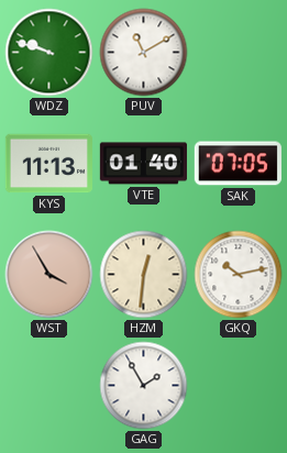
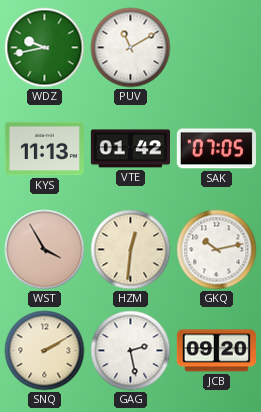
WDZ: 9:48 -> 9:43 (45, 48)
VTE: 01:40 -> 01:42 (130, 149)
SNQ: none -> 2:10 (45, 351)
GAG: 1:55 -> 2:28 (131, 351)
JCB: none -> 09:20 (216, 351)
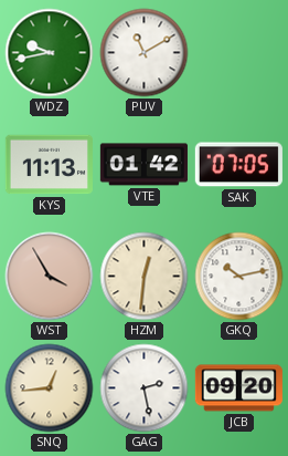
SNQ: 2:10 -> 12:44 (50, 388)
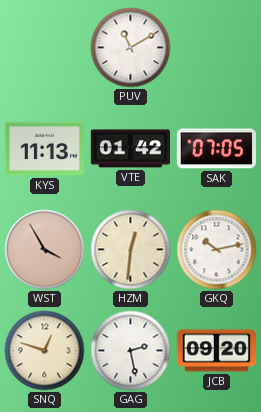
WDZ: 9:43 -> none (50, 53)
SNQ: 12:44 -> 12:48 (45, 351)
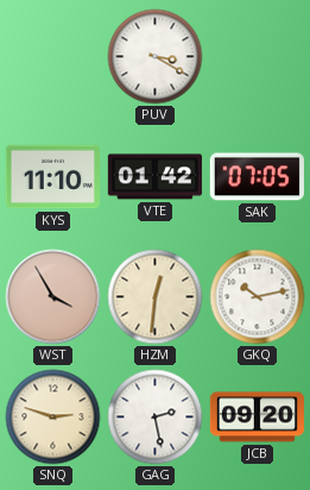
PUV: 11:10 -> 3:20 (156, 57)
KYS: 11:13 -> 11:10 (52, 177)
SNQ: 12:48 -> 2:48 (53, 417)
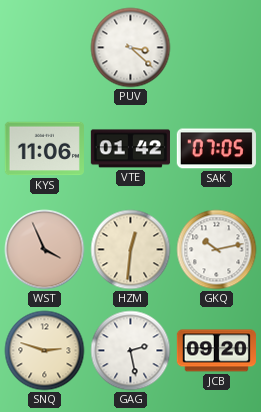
PUV: 3:20 -> 3:22 (131, 48)
KYS: 11:10 -> 11:06 (44, 149)
WST: 3:55 -> 3:56 (45, 250)
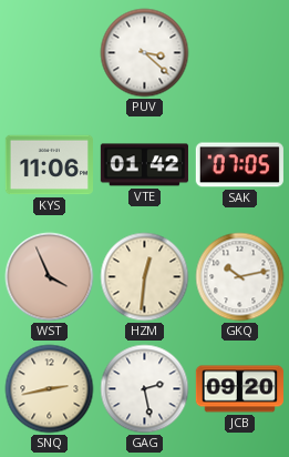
SNQ: 2:48 -> 2:43 (50, 389)
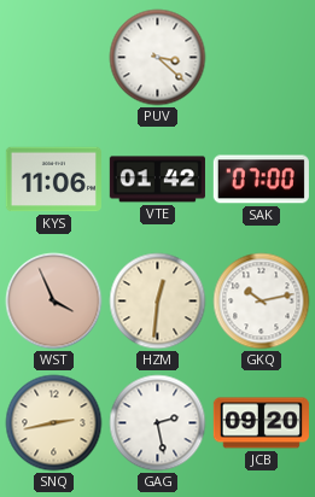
SAK: 07:05 -> 07:00 (261, 180)
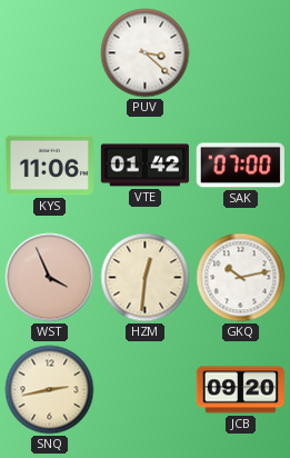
GAG: 2:28 -> none (158, 423)
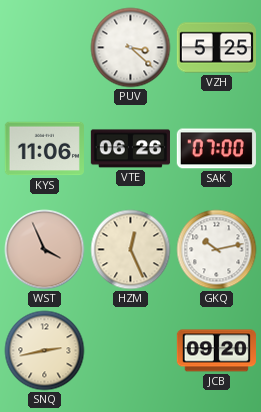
VZH: none -> 5:25 (216, 48)
VTE: 01:42 -> 06:26 (130, 149)
HZM: 12:31 -> 12:26 (131, 250)
